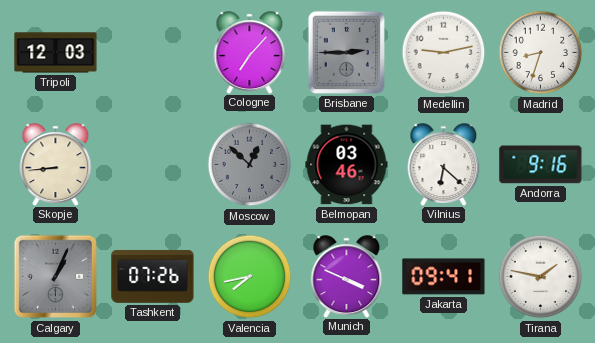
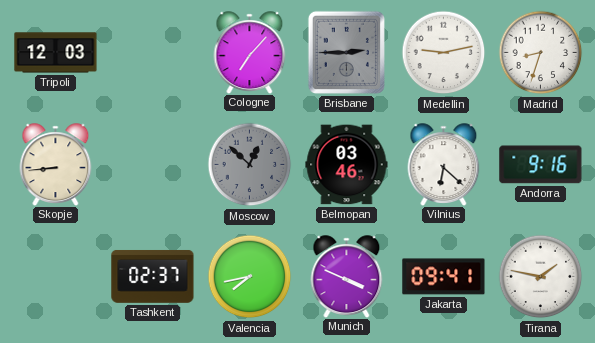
Calgary: 1:04 -> none (56, 277)
Tashkent: 07:26 -> 02:37 (153, 276)
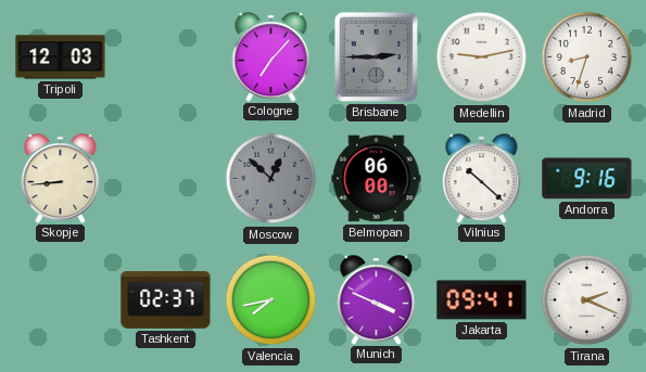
Belmopan: 03:46 -> 06:00 (377, 179)
Vilnius: 6:22 -> 10:22 (482, 178)
Tirana: 1:47 -> 2:19 (587, 300)
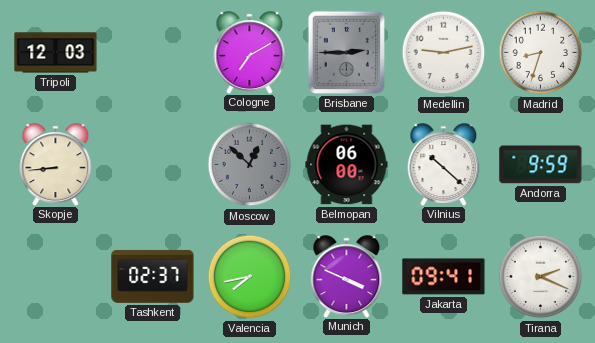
Cologne: 7:07 -> 7:10 (250, 52)
Andorra: 9:16 -> 9:59 (541, 165)
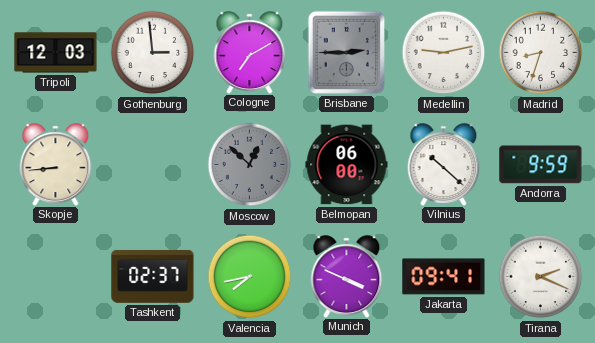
Gothenburg: none -> 2:59 (153, 53)
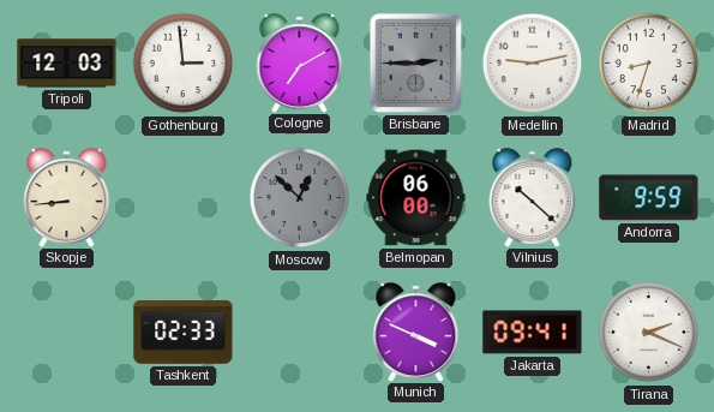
Tashkent: 02:37 -> 02:33 (184, 332)
Valencia: 7:43 -> none (250, 277)
